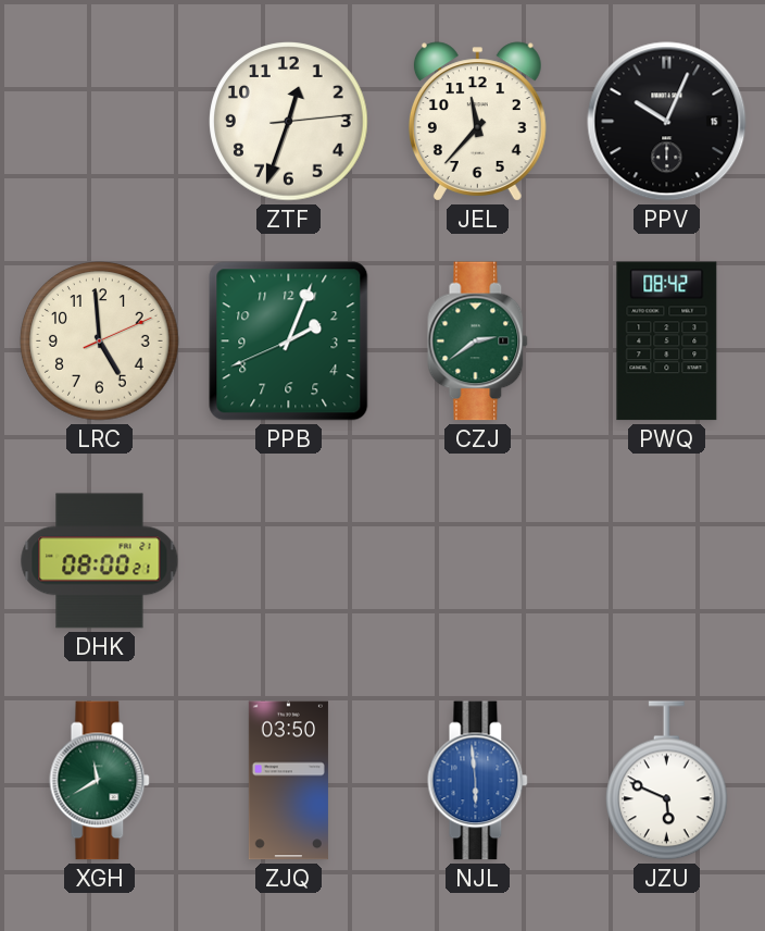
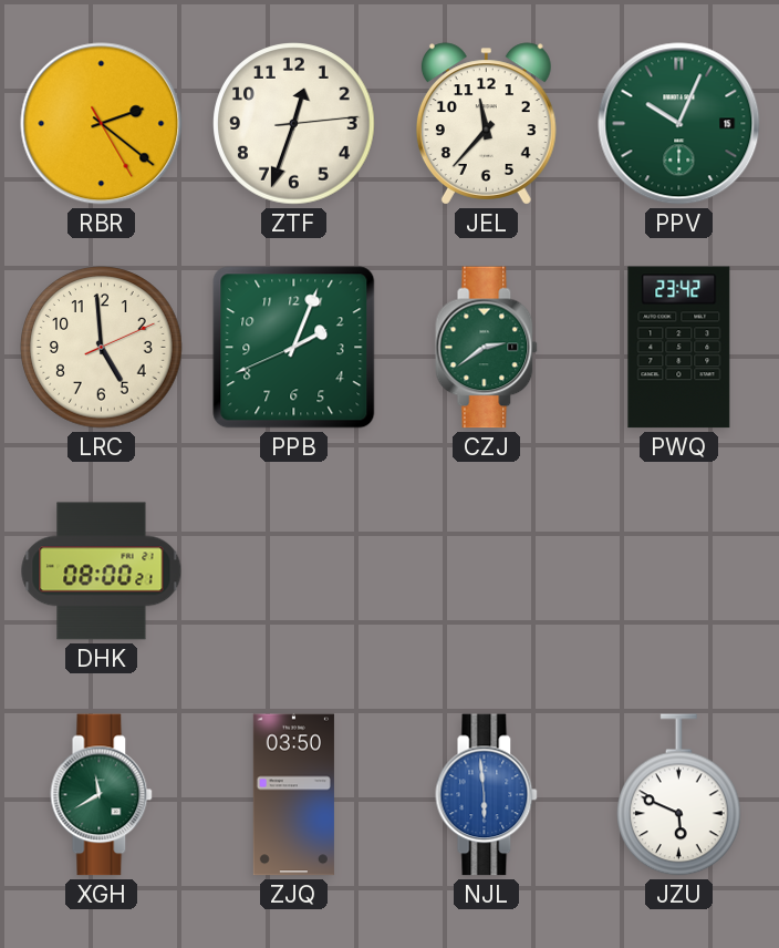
RBR: none -> 2:21 (102, 124)
PPV dial: black -> green (679, 124)
PWQ: 08:42 -> 23:42 (679, 348)
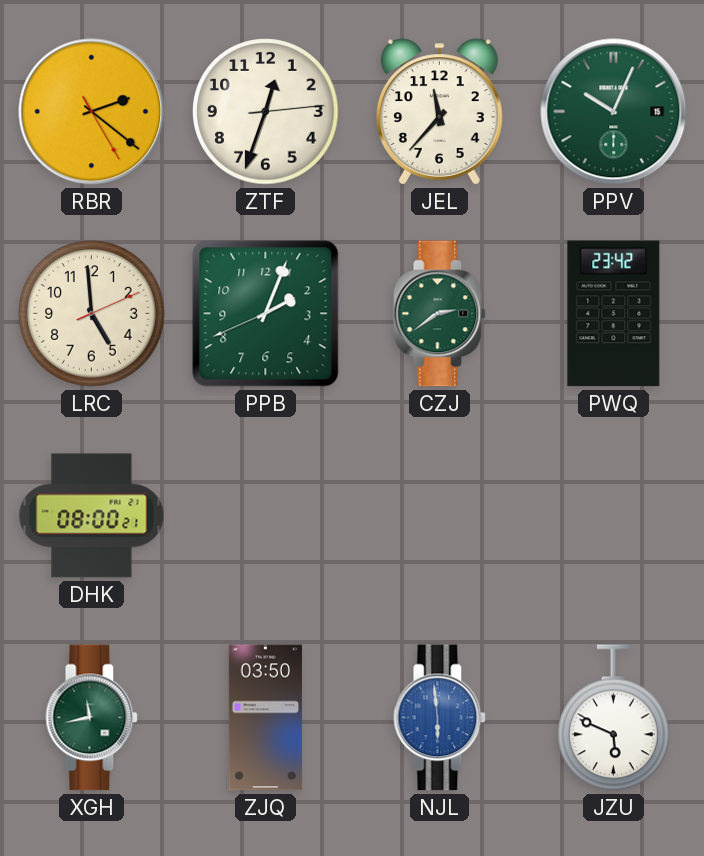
XGH: 11:40 -> 11:43 (92, 718)
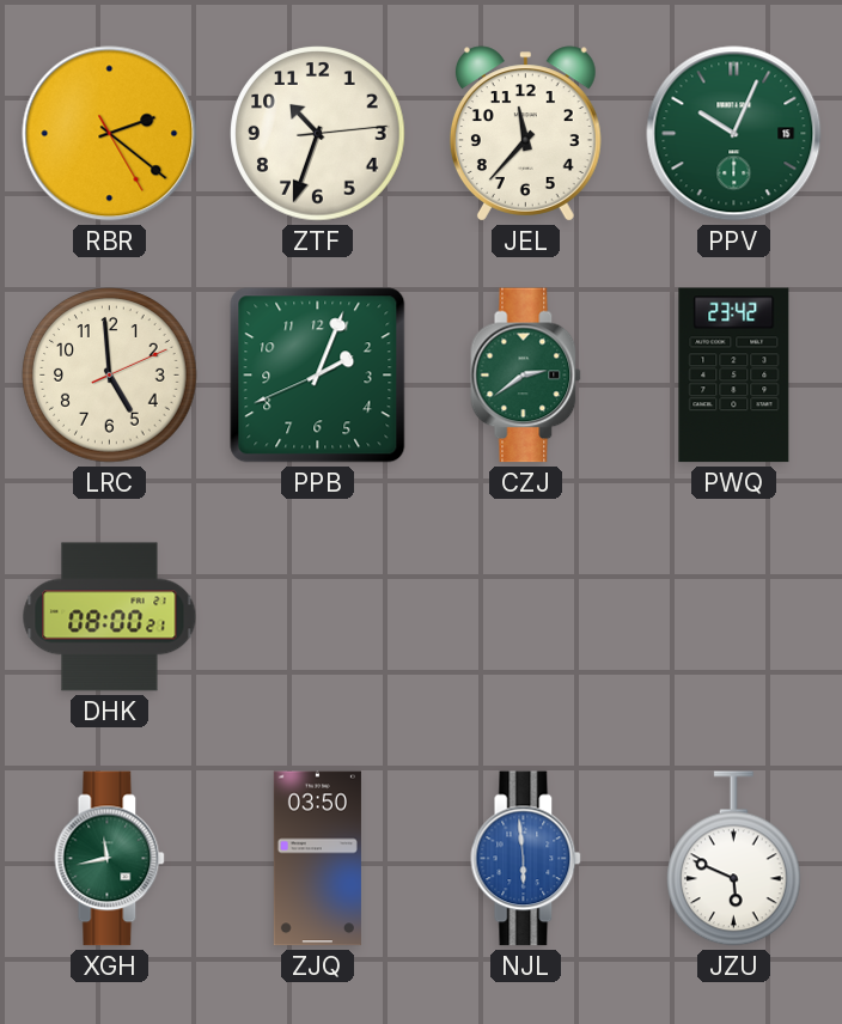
ZTF: 12:33 -> 10:33 (318, 134)
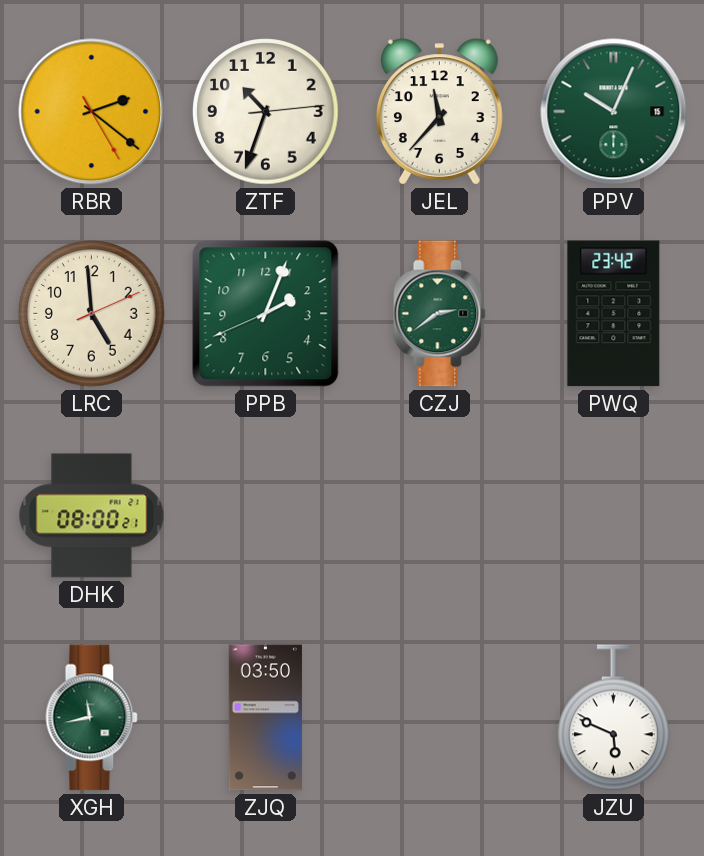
NJL: 5:59 -> none (526, 859)
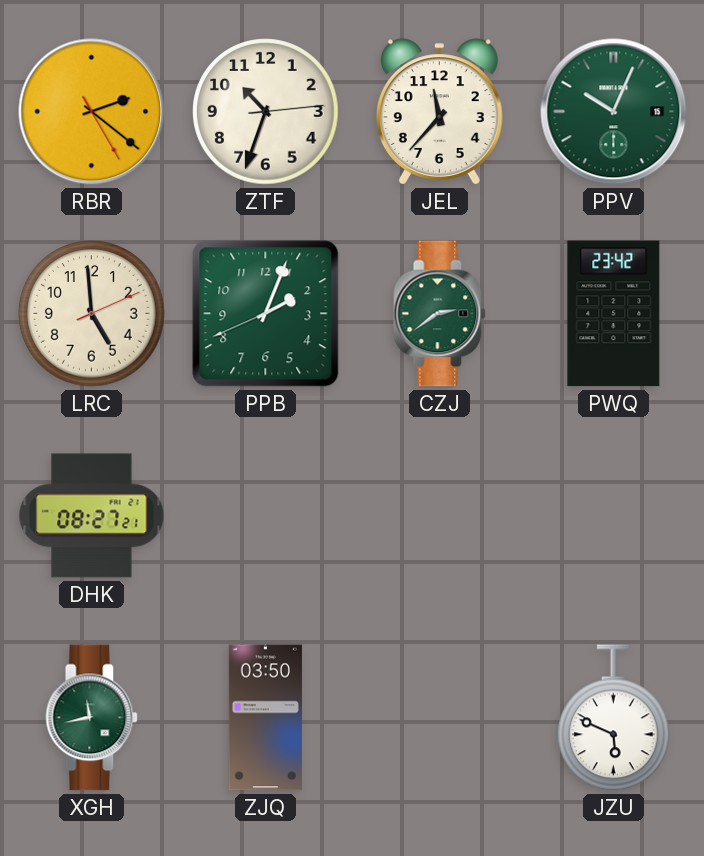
DHK: 08:00 -> 08:27 (92, 516)
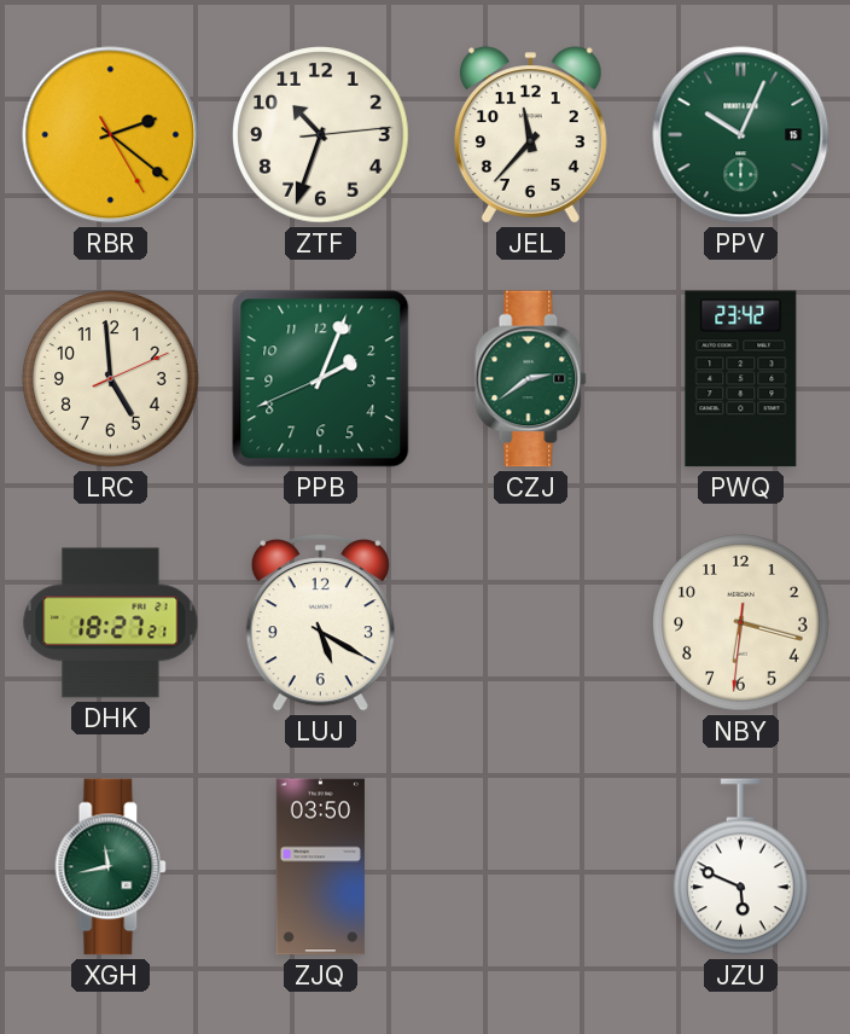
DHK: 08:27 -> 18:27 (111, 623)
LUJ: none -> 5:20 (320, 623)
NBY: none -> 6:17 (741, 623)
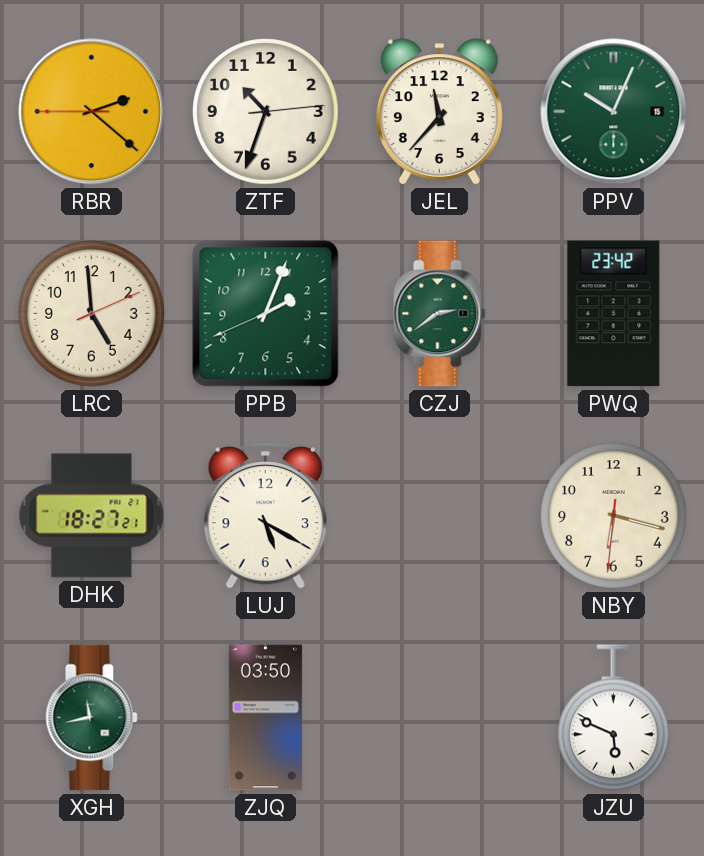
RBR: 2:21:25 -> 2:21:45 (92, 112)
